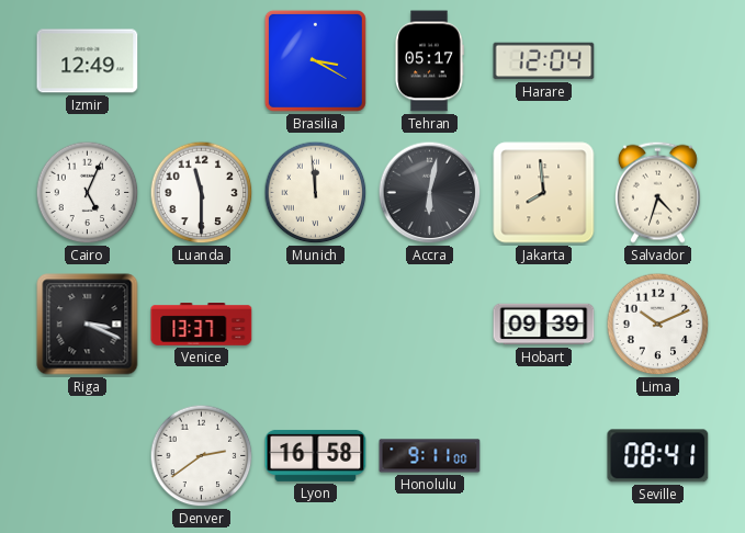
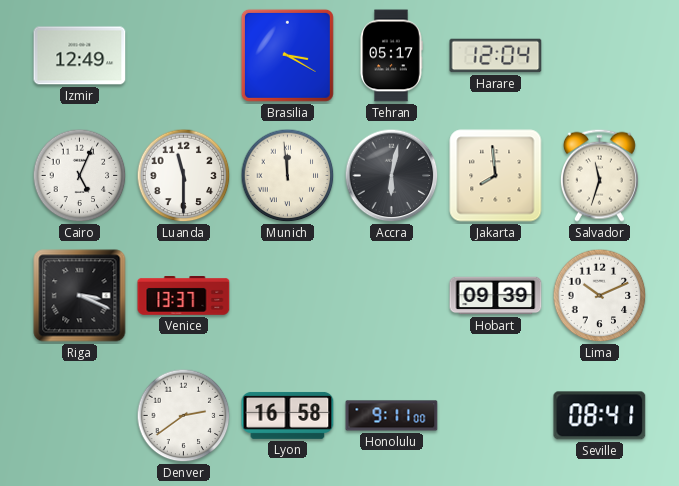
Salvador: 4:33 -> 11:33 (599, 175)
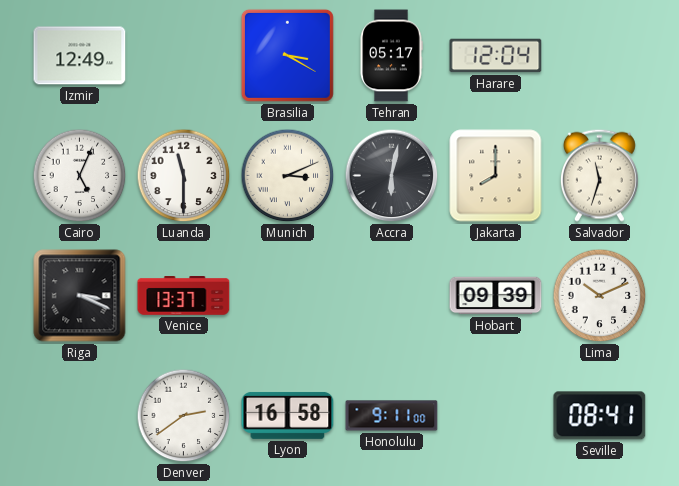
Munich: 11:59 -> 3:11 (288, 176)
Jakarta: 7:59 -> 8:00 (496, 176)
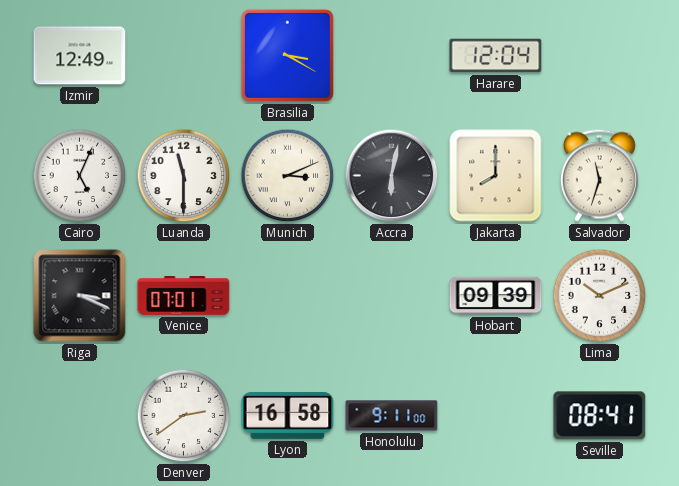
Tehran: 05:17 -> none (391, 56)
Venice: 13:37 -> 07:01 (184, 296)
